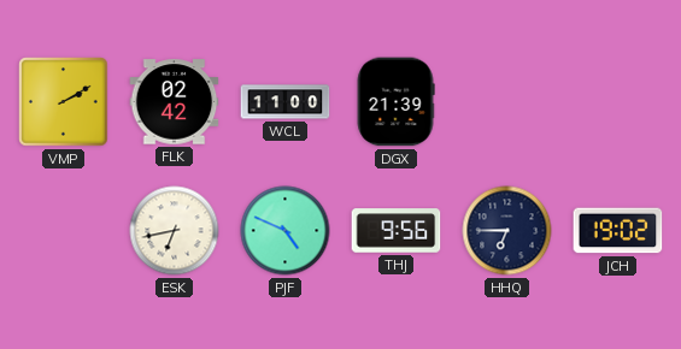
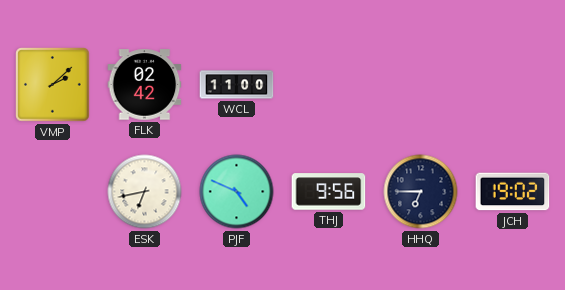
VMP: 2:10 -> 2:08 (53, 85)
DGX: 21:39 -> none (395, 102)
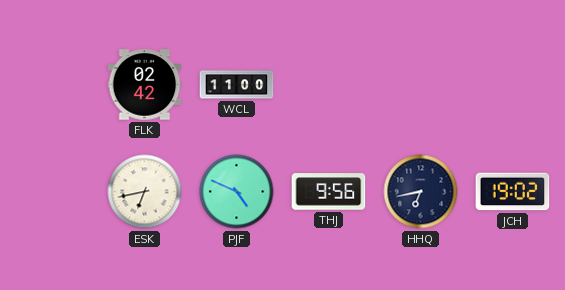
VMP: 2:08 -> none (53, 85)
HHQ: 6:45 -> 6:43 (421, 192)
